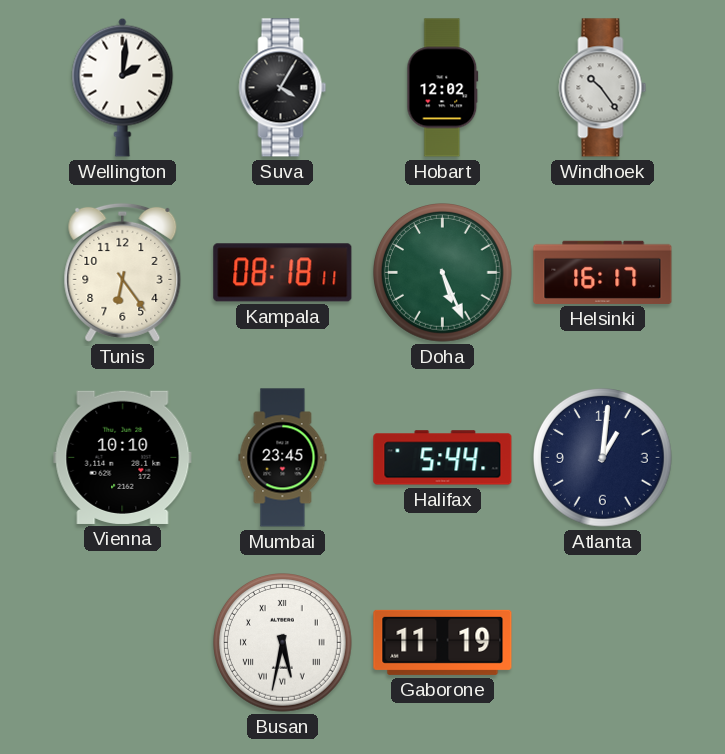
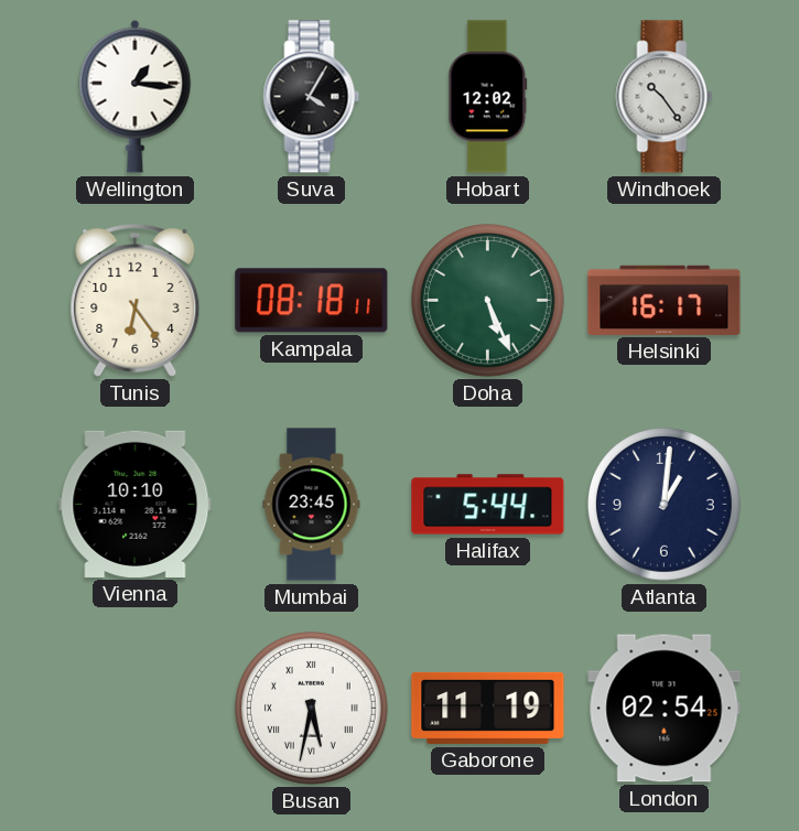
Wellington: 2:01 -> 1:16 (136, 96)
London: none -> 02:54 (665, 709)
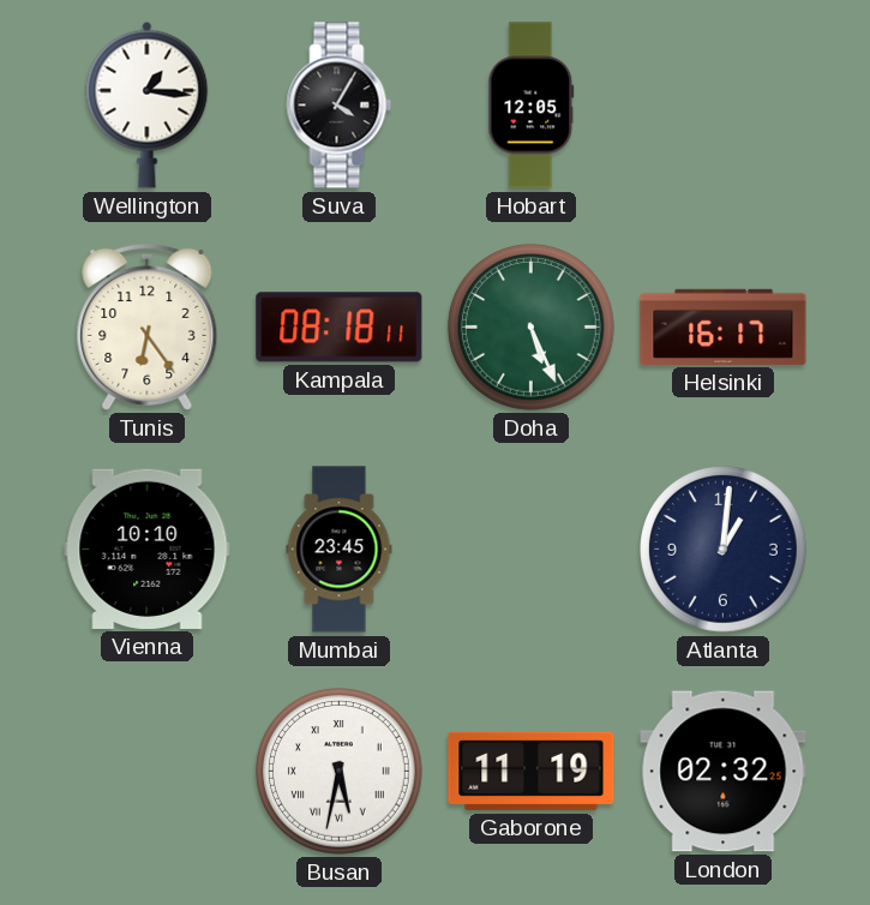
Hobart: 12:02 -> 12:05 (532, 106)
Windhoek: 10:24 -> none (665, 97)
Halifax: 5:44 -> none (488, 505)
London: 02:54 -> 02:32 (724, 772)
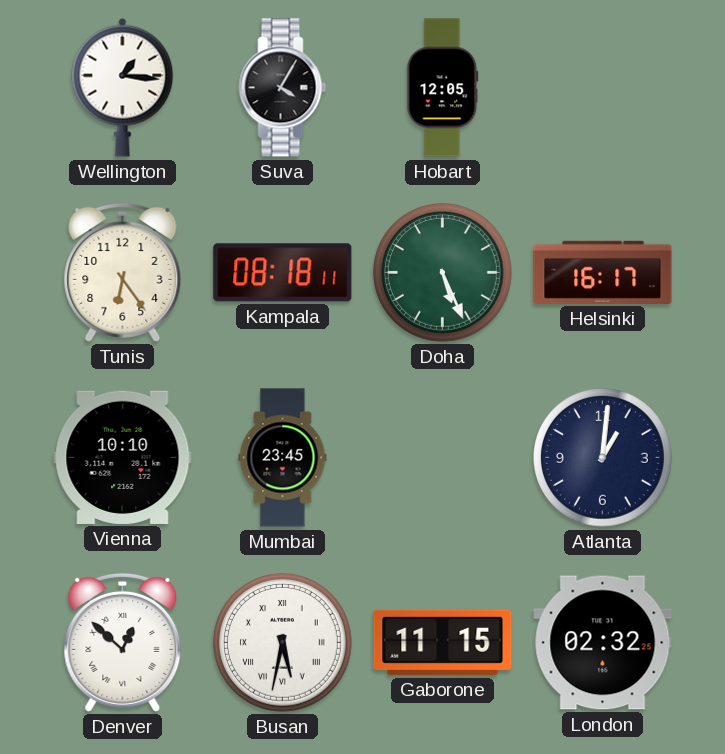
Denver: none -> 12:52 (123, 642)
Gaborone: 11:19 -> 11:15 (443, 642)
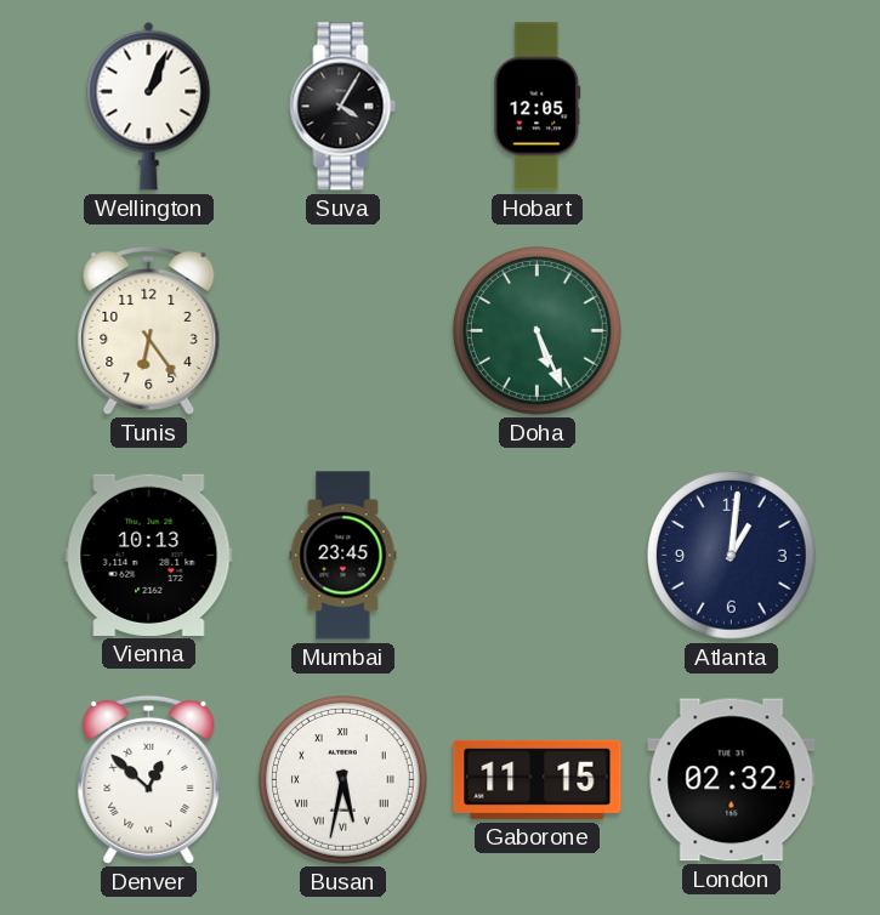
Wellington: 1:16 -> 1:04 (149, 106)
Kampala: 08:18 -> none (283, 273)
Helsinki: 16:17 -> none (603, 272)
Vienna: 10:10 -> 10:13 (149, 555)
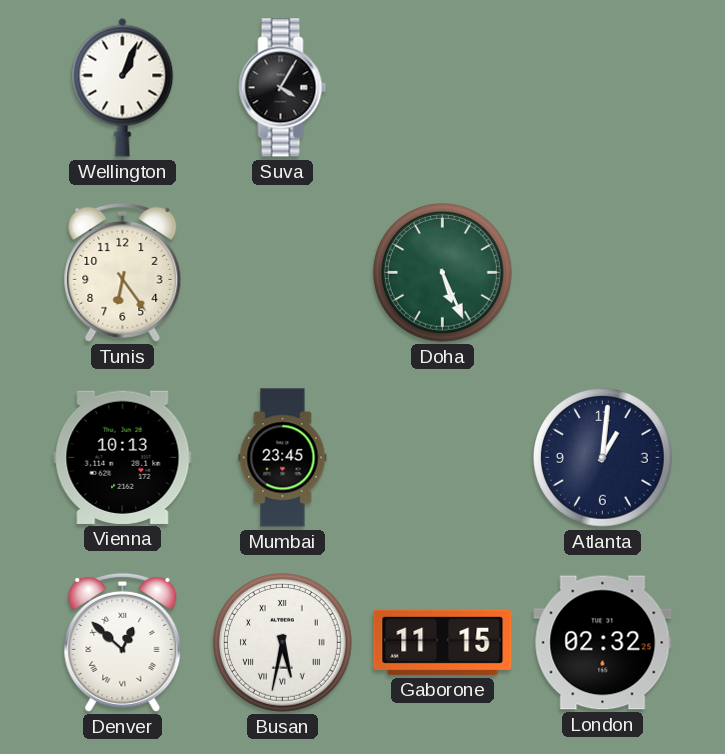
Hobart: 12:05 -> none (538, 107)
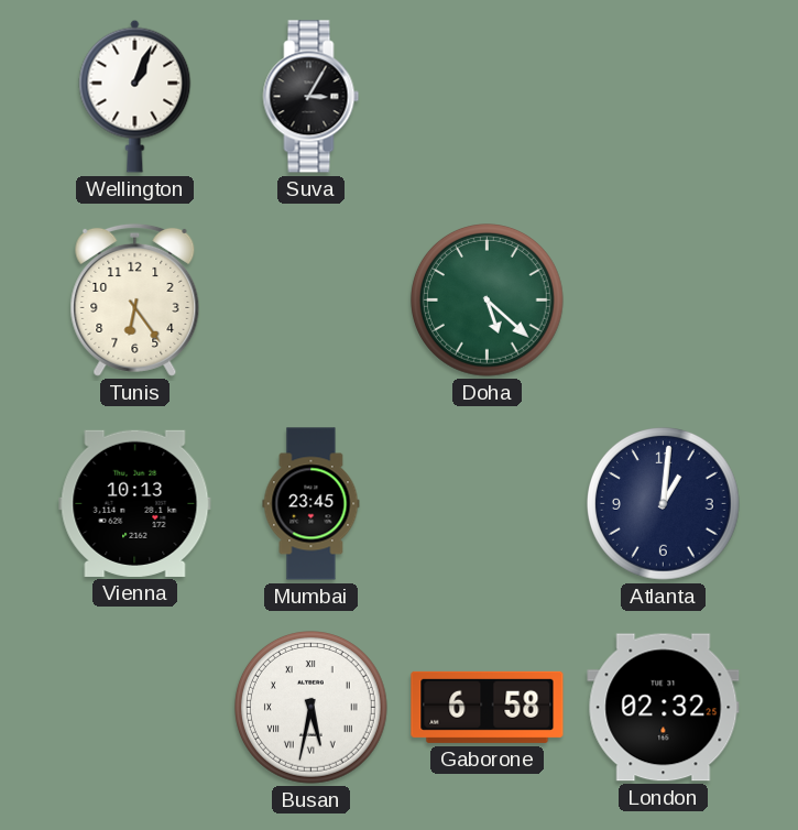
Suva: 4:05 -> 3:05 (311, 97)
Doha: 5:26 -> 5:22 (488, 301)
Denver: 12:52 -> none (123, 642)
Gaborone: 11:15 -> 6:58 (488, 707)
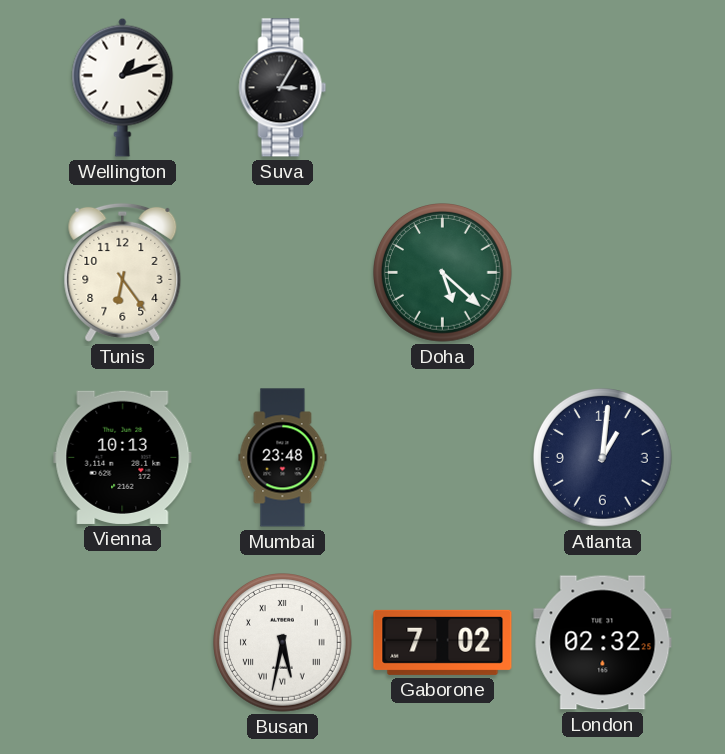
Wellington: 1:04 -> 1:12 (123, 87)
Mumbai: 23:45 -> 23:48 (283, 458)
Gaborone: 6:58 -> 7:02 (443, 642)
